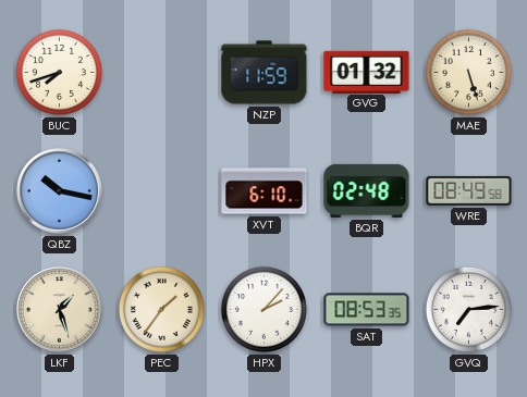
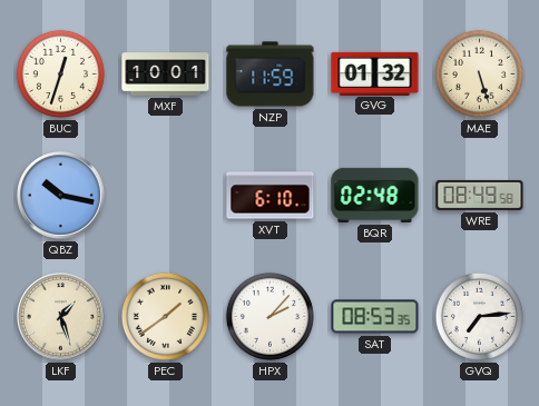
BUC: 7:42 -> 12:33 (60, 73)
MXF: none -> 10:01 (166, 75)
PEC: 1:36 -> 1:39 (165, 316)
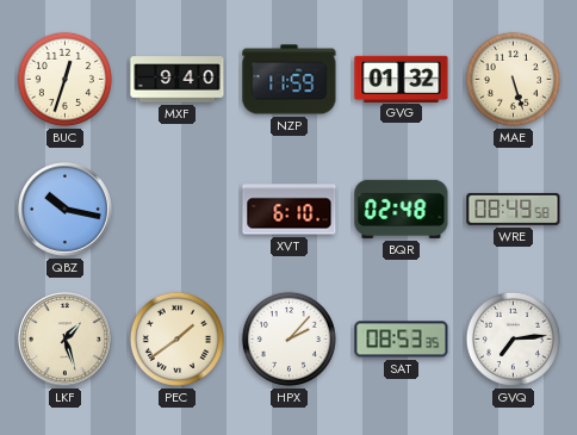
MXF: 10:01 -> 9:40 (178, 80)
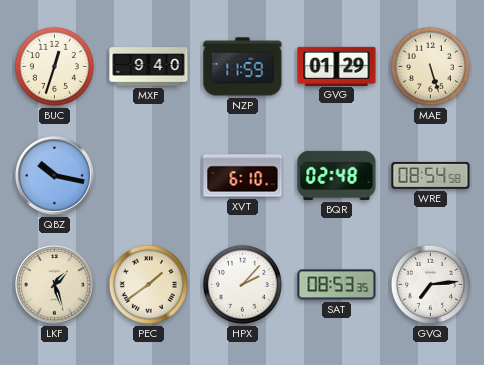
GVG: 01:32 -> 01:29 (337, 66)
WRE: 08:49 -> 08:54 (431, 175)
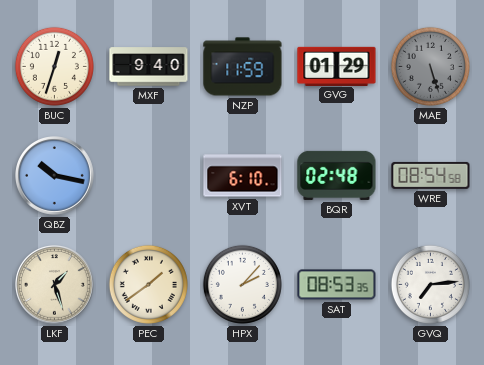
MAE dial: cream -> grey (430, 66)
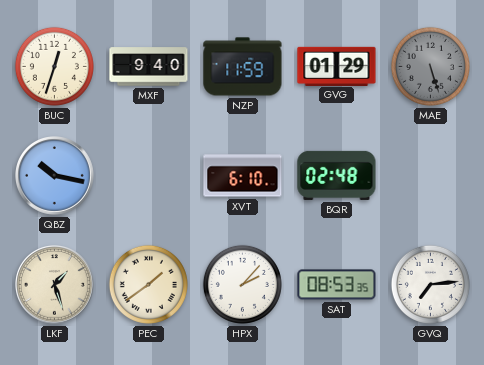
WRE: 08:54 -> none (431, 175)
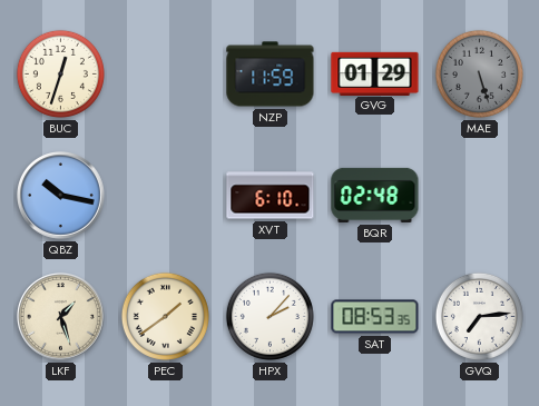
MXF: 9:40 -> none (149, 67)
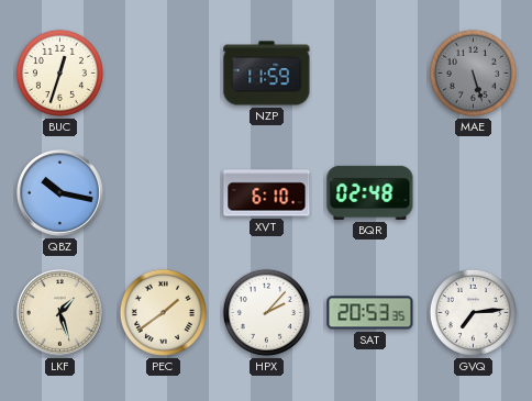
GVG: 01:29 -> none (375, 73)
SAT: 08:53 -> 20:53 (370, 313)
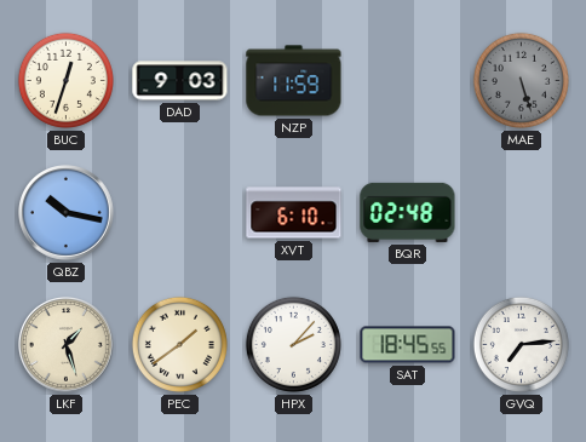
DAD: none -> 9:03 (180, 81)
SAT: 20:53 -> 18:45 (408, 345)
